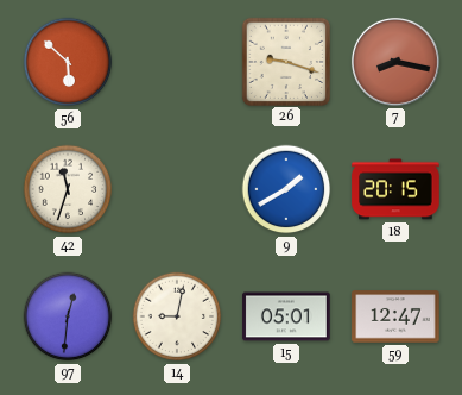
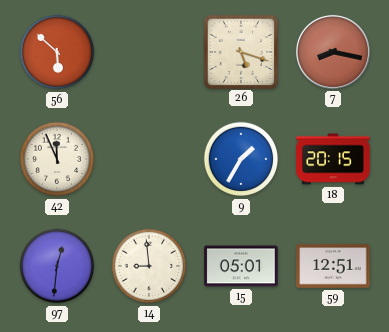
26: 9:18 -> 5:18 (240, 51)
42: 11:33 -> 11:56 (57, 159)
9: 1:40 -> 1:35 (241, 159)
14: 9:02 -> 8:59 (149, 266)
59: 12:47 -> 12:51 (333, 266)
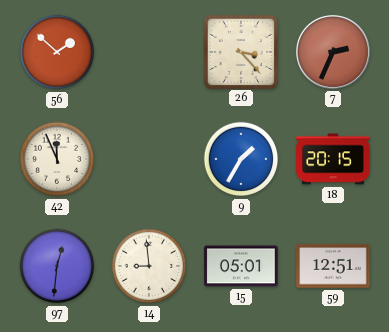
56: 5:52 -> 1:52 (57, 52)
26: 5:18 -> 3:23 (240, 51)
7: 8:17 -> 2:34 (333, 52)
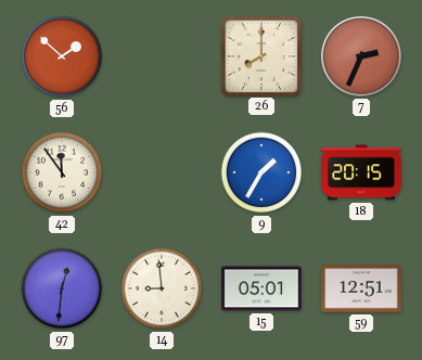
26: 3:23 -> 8:00 (260, 55)
42: 11:56 -> 11:54 (62, 172)
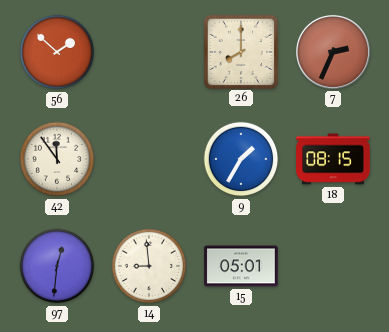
18: 20:15 -> 08:15 (333, 159)
59: 12:51 -> none (361, 288)
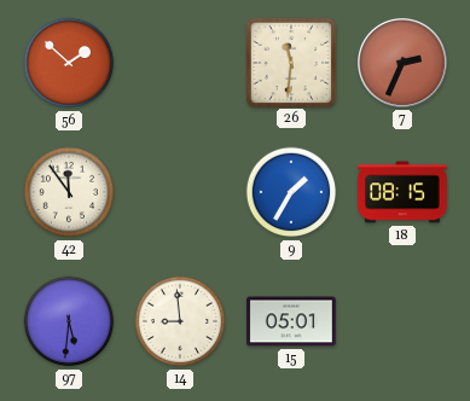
26: 8:00 -> 11:31 (290, 62)
97: 12:31 -> 5:31 (69, 321)
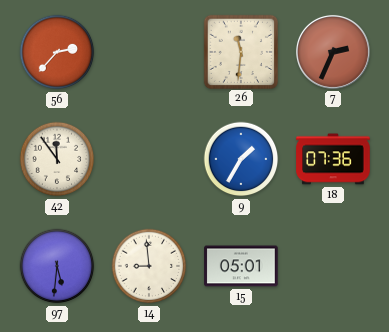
56: 1:52 -> 2:37 (57, 52)
18: 08:15 -> 07:36 (333, 159)
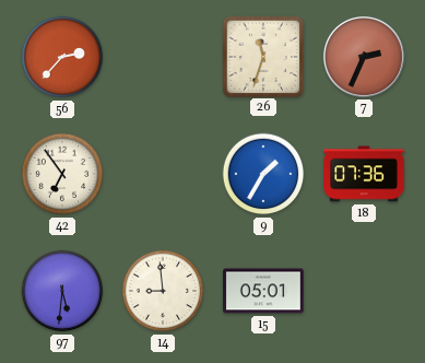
26: 11:31 -> 11:33 (262, 56)
42: 11:54 -> 6:54 (62, 174)
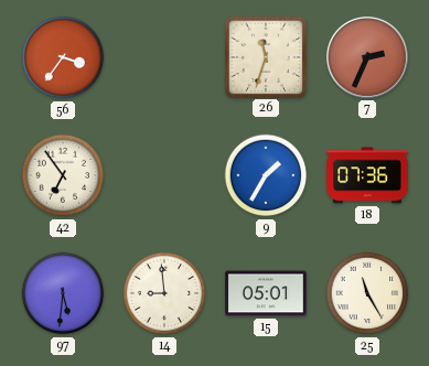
56: 2:37 -> 3:36 (63, 57)
25: none -> 11:25 (367, 293)
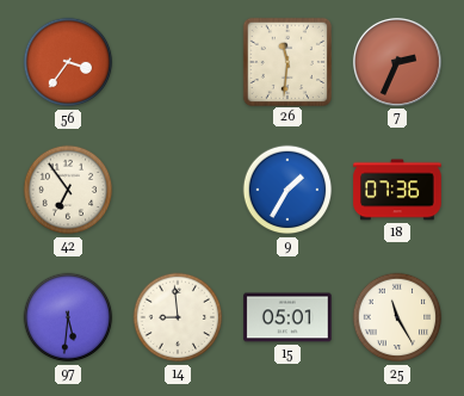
26: 11:33 -> 11:31 (286, 61)
